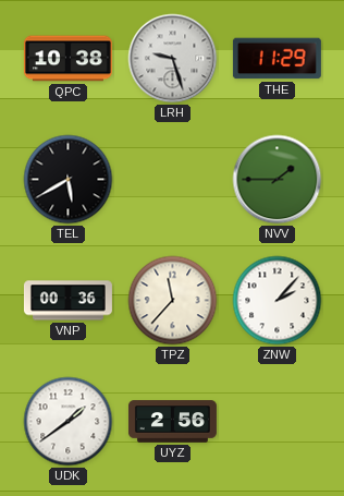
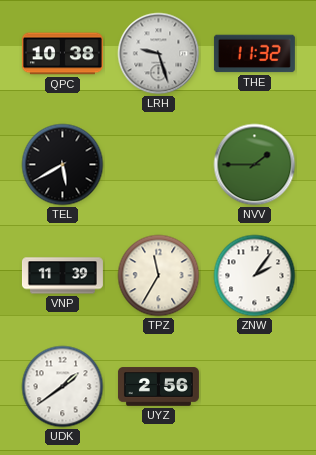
THE: 11:29 -> 11:32 (254, 54)
VNP: 00:36 -> 11:39 (62, 276)
TPZ: 11:37 -> 11:35 (159, 276)
ZNW: 2:07 -> 2:06 (255, 276)
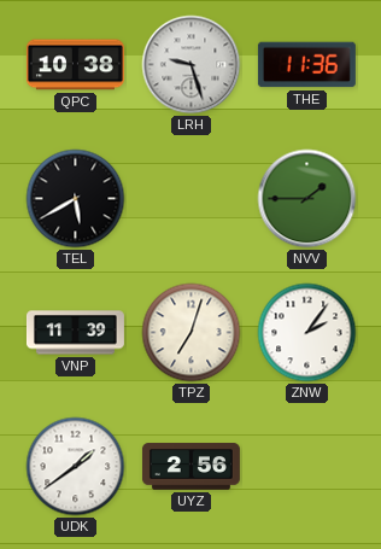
THE: 11:32 -> 11:36 (306, 65)
TPZ: 11:35 -> 7:03 (192, 333)
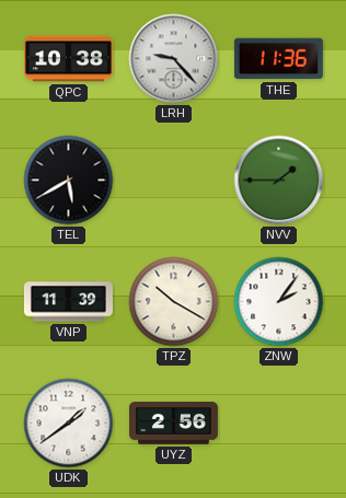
LRH: 9:27 -> 9:23 (174, 59)
TPZ: 7:03 -> 10:20 (174, 302)
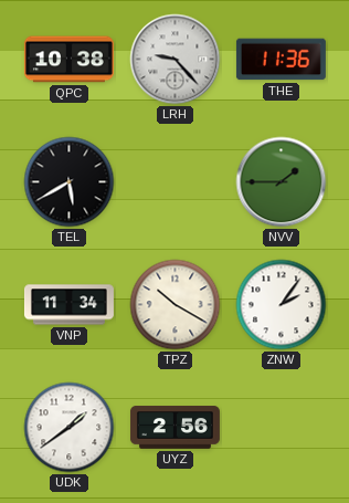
VNP: 11:39 -> 11:34 (68, 305)
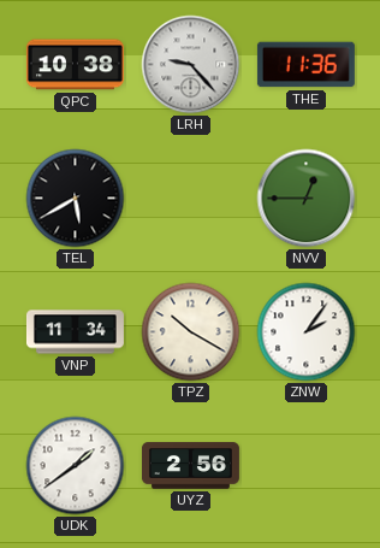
NVV: 1:45 -> 12:45 (307, 199)
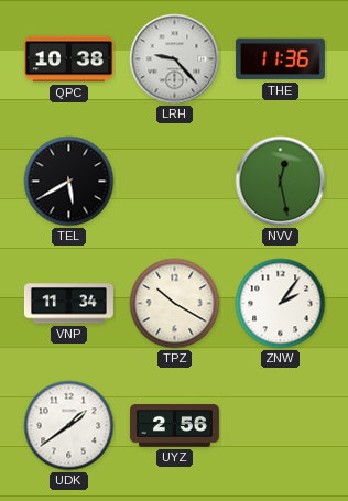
NVV: 12:45 -> 12:28 (281, 182)
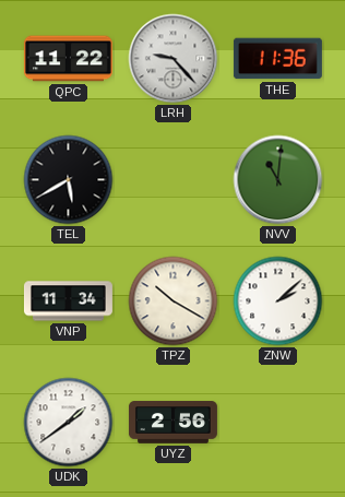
QPC: 10:38 -> 11:22 (68, 59)
NVV: 12:28 -> 11:01 (278, 180)
ZNW: 2:06 -> 2:08 (278, 301)
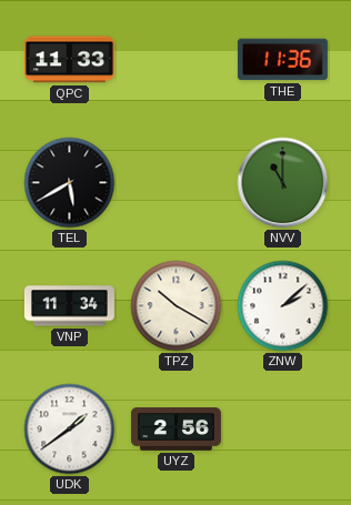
QPC: 11:22 -> 11:33 (69, 60)
LRH: 9:23 -> none (174, 59)
NVV: 11:01 -> 11:00 (283, 183)
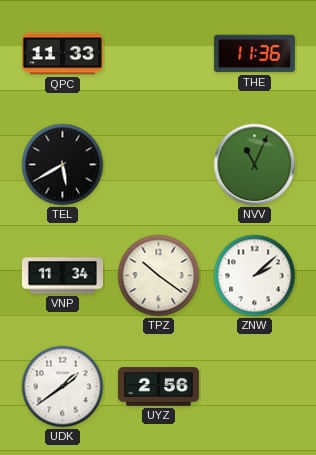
NVV: 11:00 -> 11:04 (255, 165)
TPZ: 10:20 -> 10:21 (159, 276)
